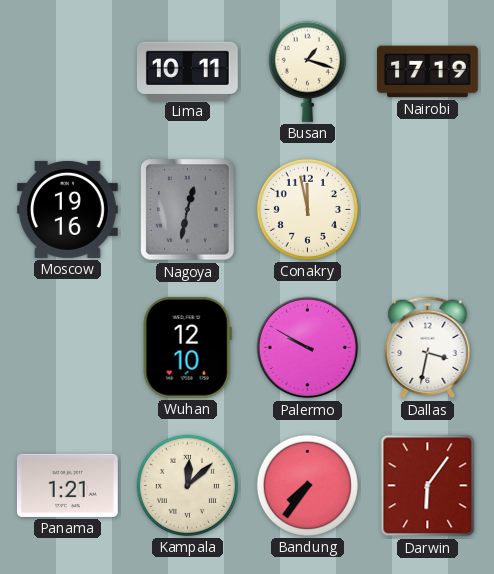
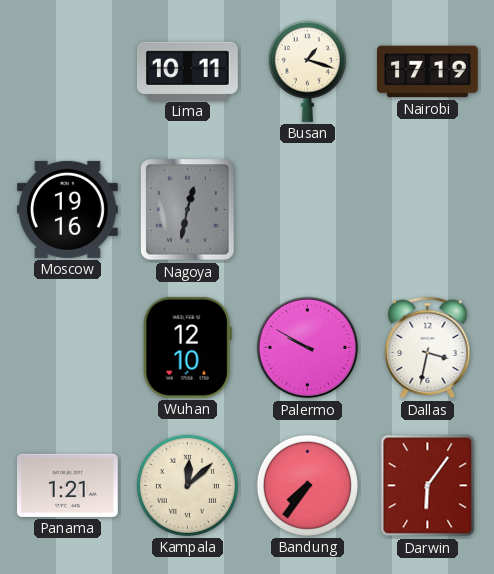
Conakry: 11:58 -> none (307, 209)
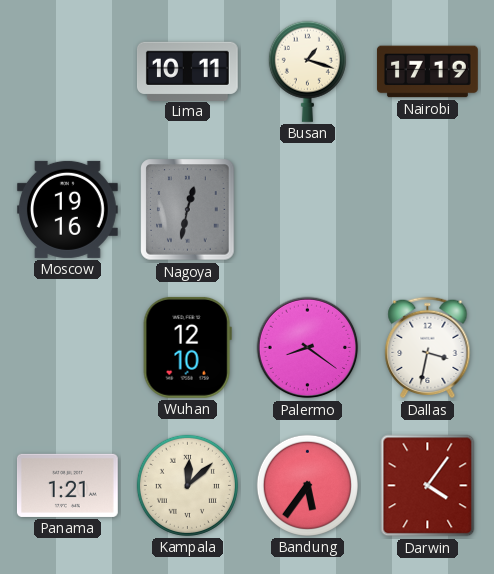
Palermo: 9:50 -> 8:21 (308, 348)
Bandung: 7:36 -> 5:36 (307, 485)
Darwin: 6:06 -> 4:06 (428, 486)
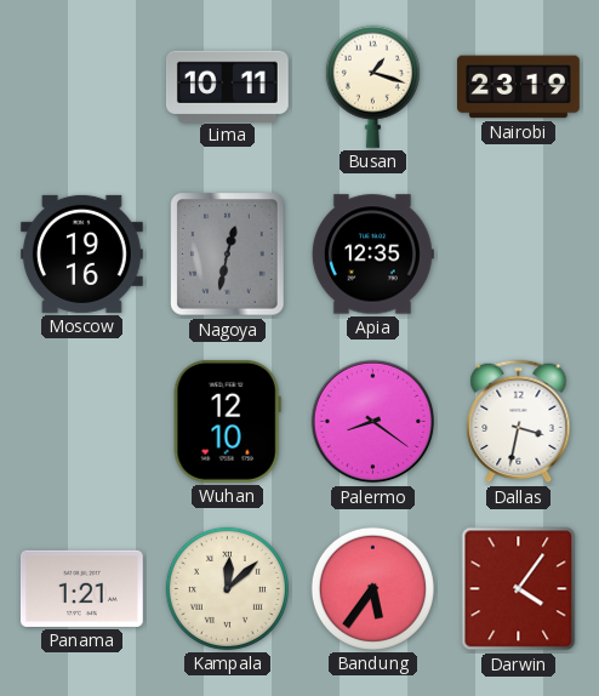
Nairobi: 17:19 -> 23:19 (518, 87)
Apia: none -> 12:35 (372, 255)
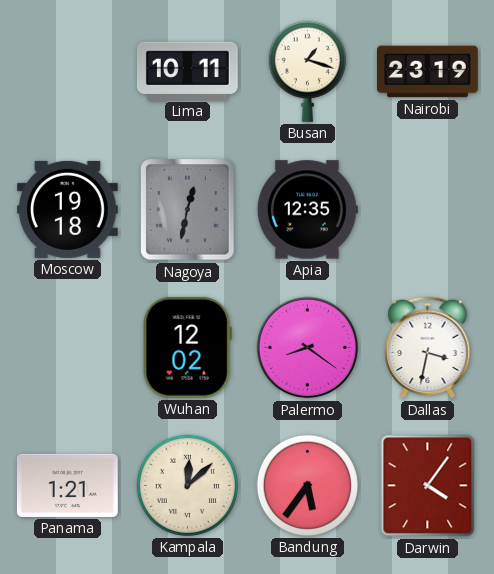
Moscow: 19:16 -> 19:18 (67, 209)
Wuhan: 12:10 -> 12:02 (187, 347)
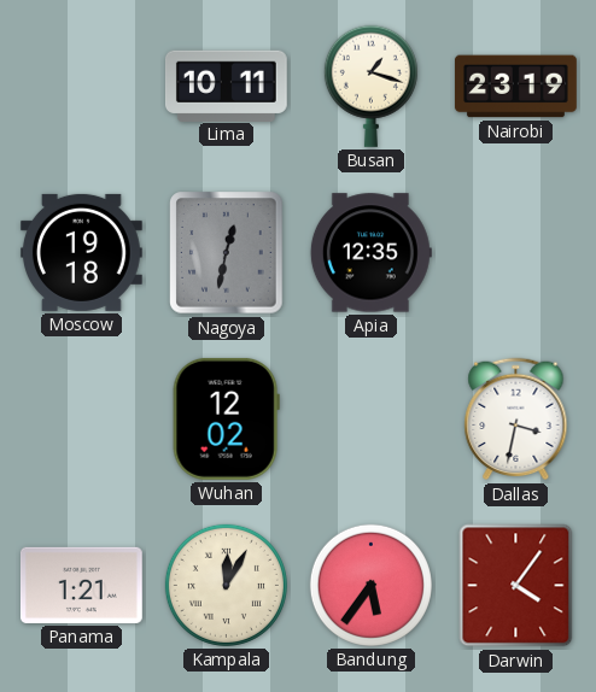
Palermo: 8:21 -> none (308, 348)
Kampala: 12:08 -> 12:05 (226, 585)
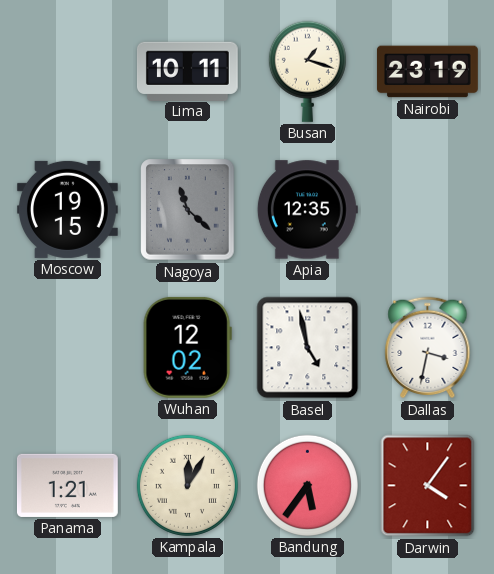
Moscow: 19:18 -> 19:15 (67, 209)
Nagoya: 12:32 -> 11:22 (188, 210)
Basel: none -> 4:58 (308, 348)
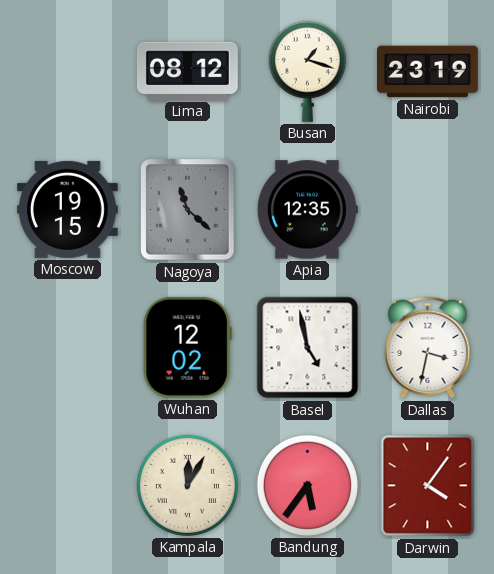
Lima: 10:11 -> 08:12 (187, 71)
Panama: 1:21 -> none (67, 485)
